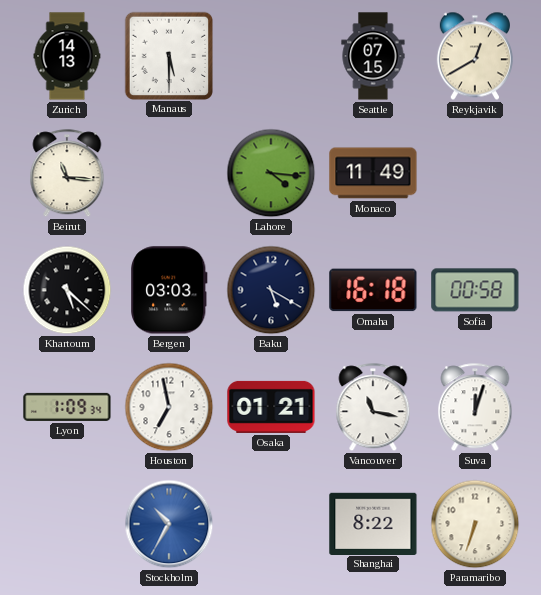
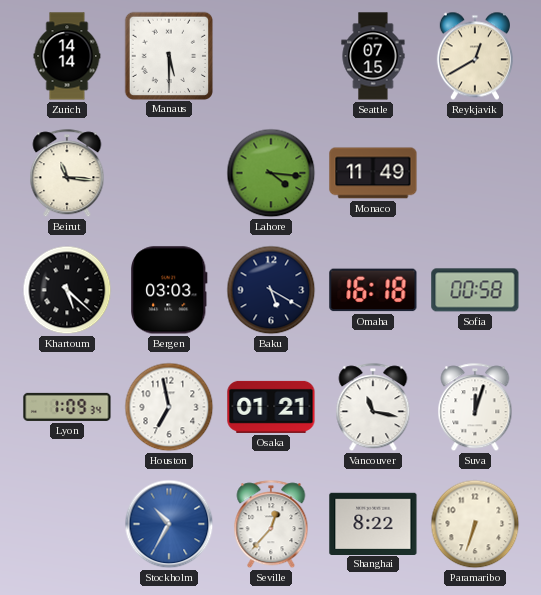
Zurich: 14:13 -> 14:14 (67, 56)
Seville: none -> 12:37 (271, 525)
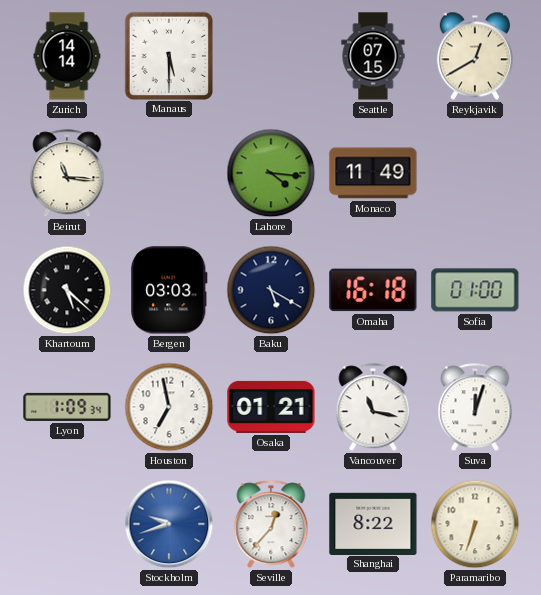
Sofia: 00:58 -> 01:00 (475, 290)
Stockholm: 10:35 -> 9:42 (169, 524)
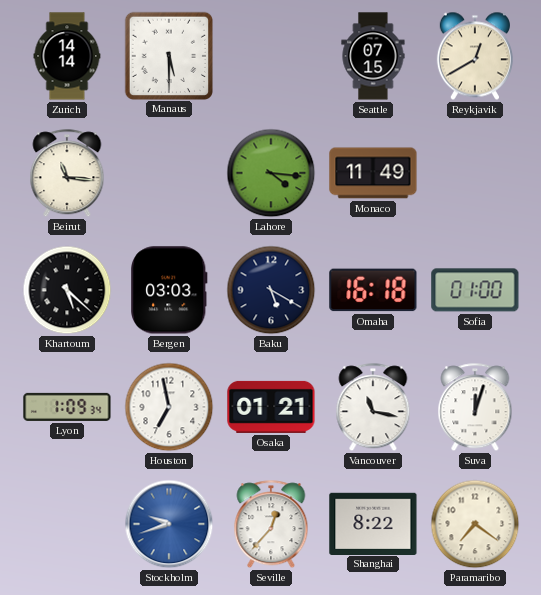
Paramaribo: 6:33 -> 7:21 (475, 524)
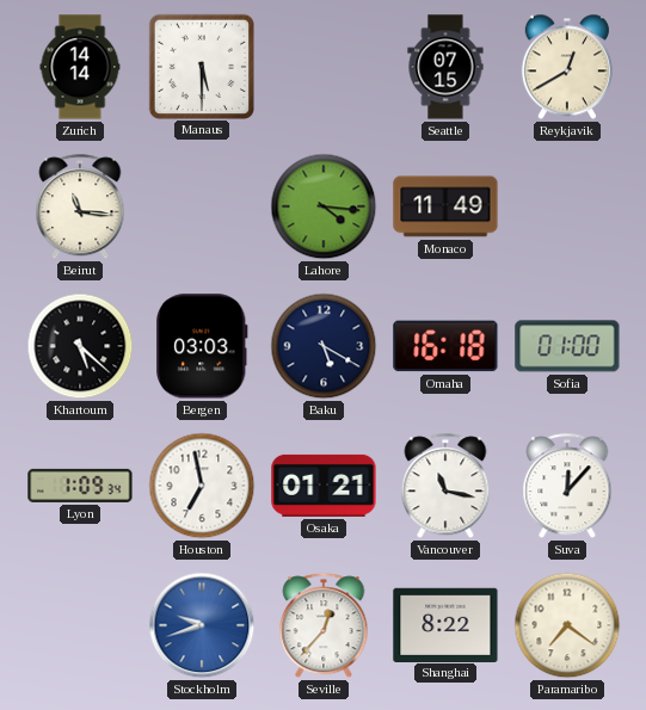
Suva: 12:03 -> 12:07 (567, 487)
